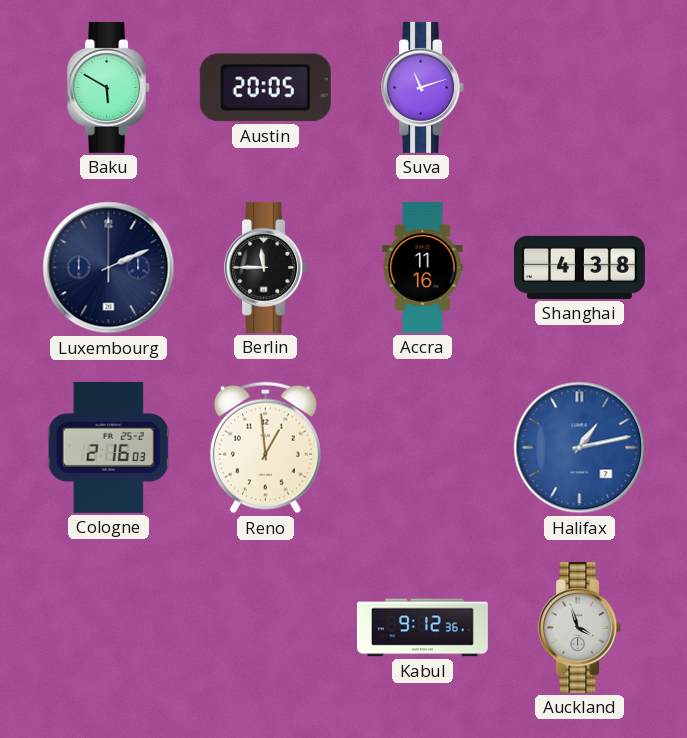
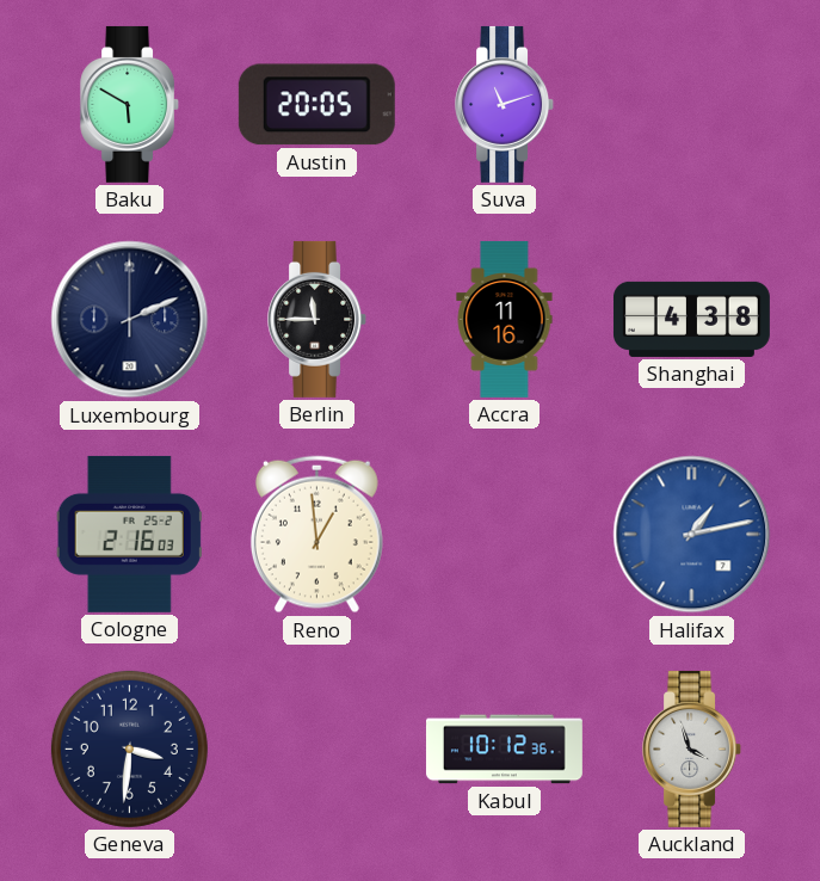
Geneva: none -> 3:31 (129, 748)
Kabul: 9:12 -> 10:12 (504, 750)
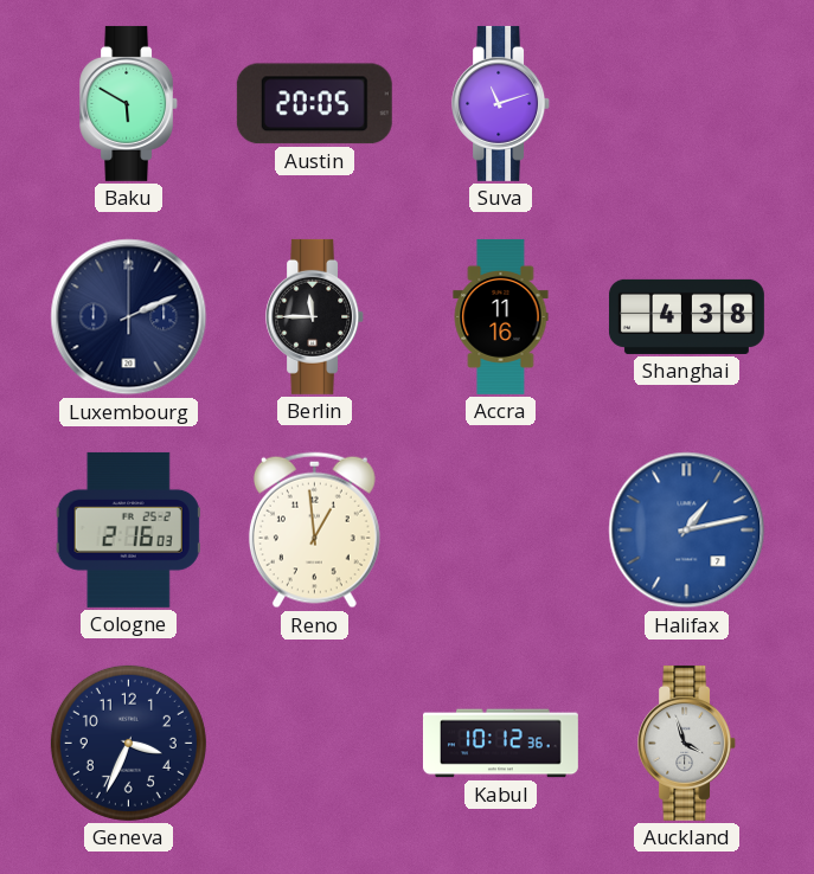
Geneva: 3:31 -> 3:34 (128, 743)
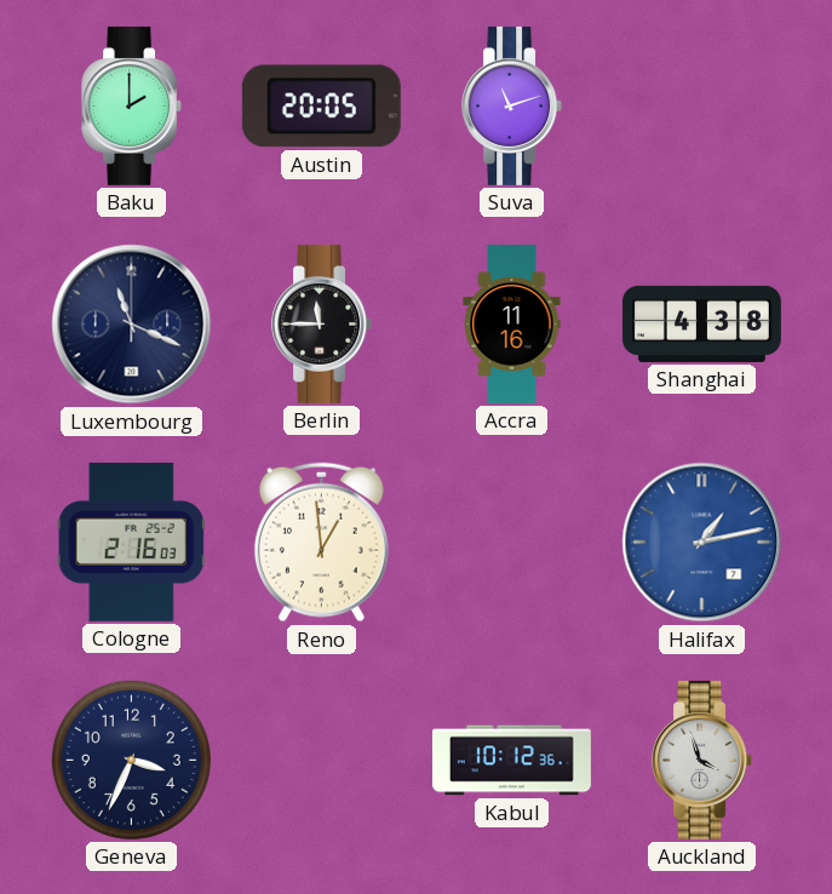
Baku: 5:50 -> 2:00 (132, 105)
Luxembourg: 2:11 -> 11:19 (132, 325)
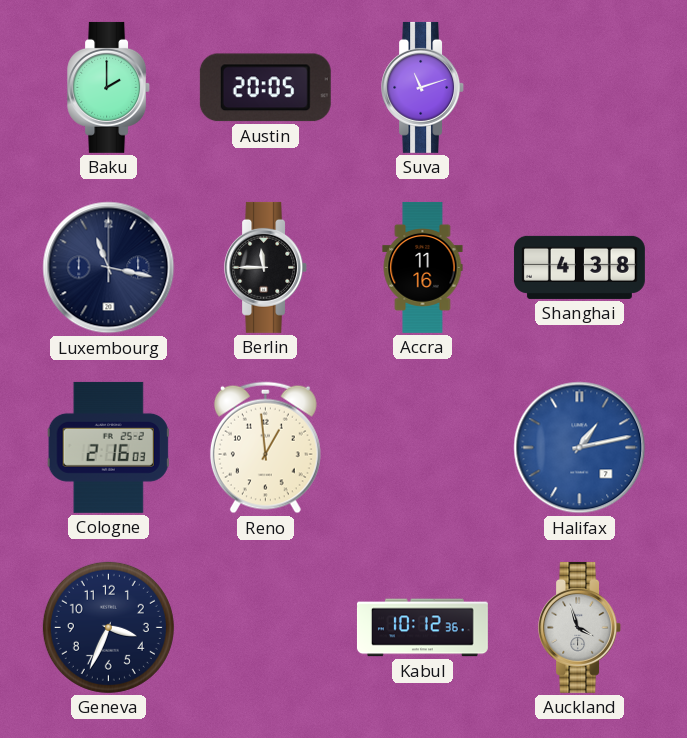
Luxembourg: 11:19 -> 11:17 (109, 268)
